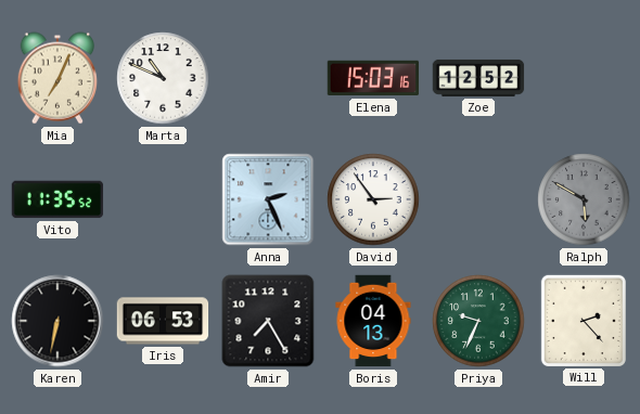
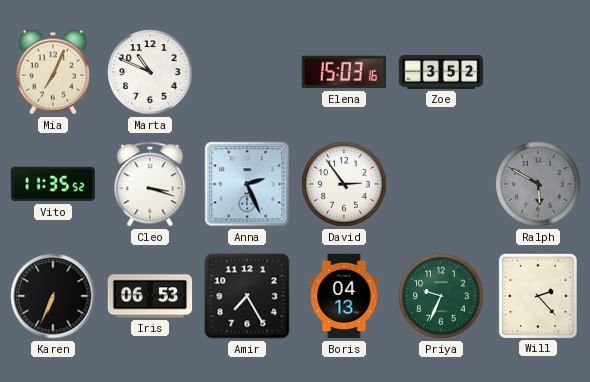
Zoe: 12:52 -> 3:52 (441, 72)
Cleo: none -> 3:18 (150, 184)
Karen: 6:32 -> 6:34 (53, 296)
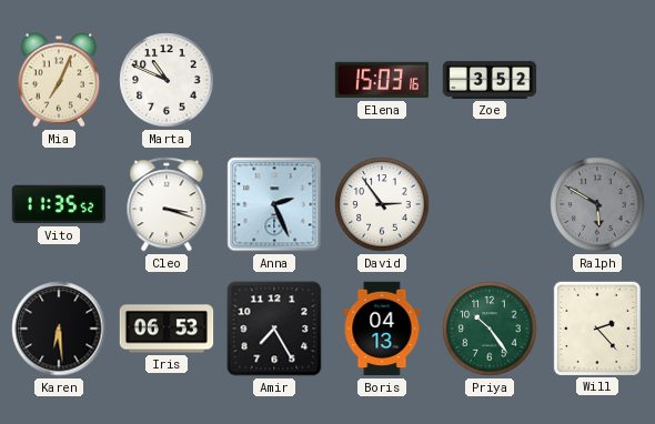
Karen: 6:34 -> 6:29 (59, 329)
Priya: 9:34 -> 10:24 (490, 329)
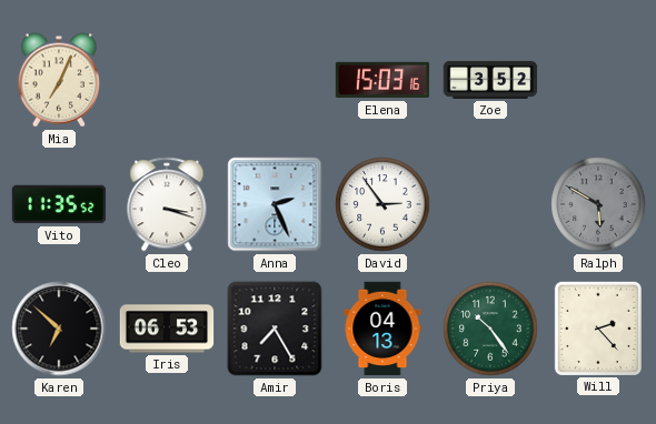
Marta: 10:49 -> none (167, 80)
Karen: 6:29 -> 6:52 (59, 329)
